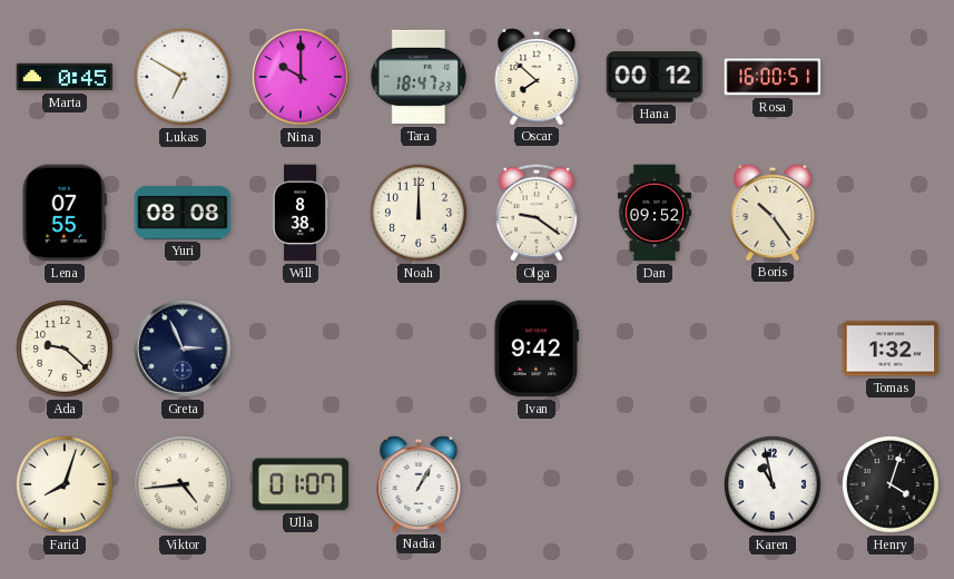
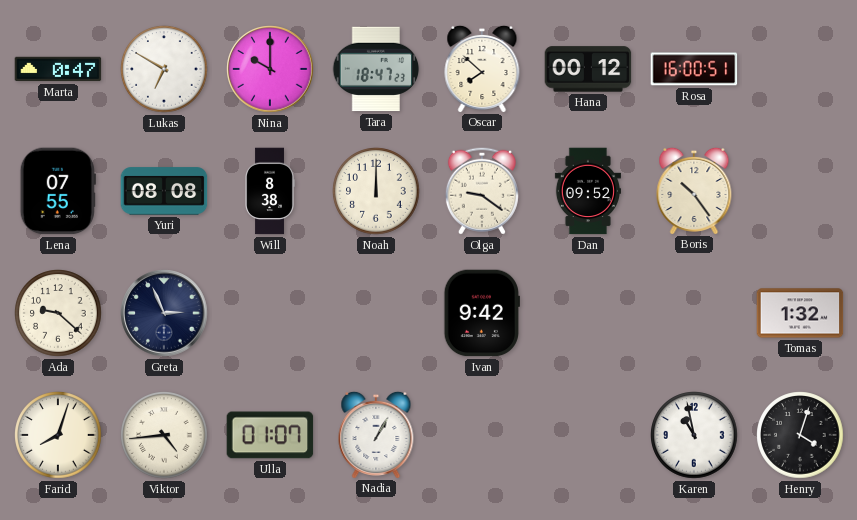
Marta: 0:45 -> 0:47 (58, 69)
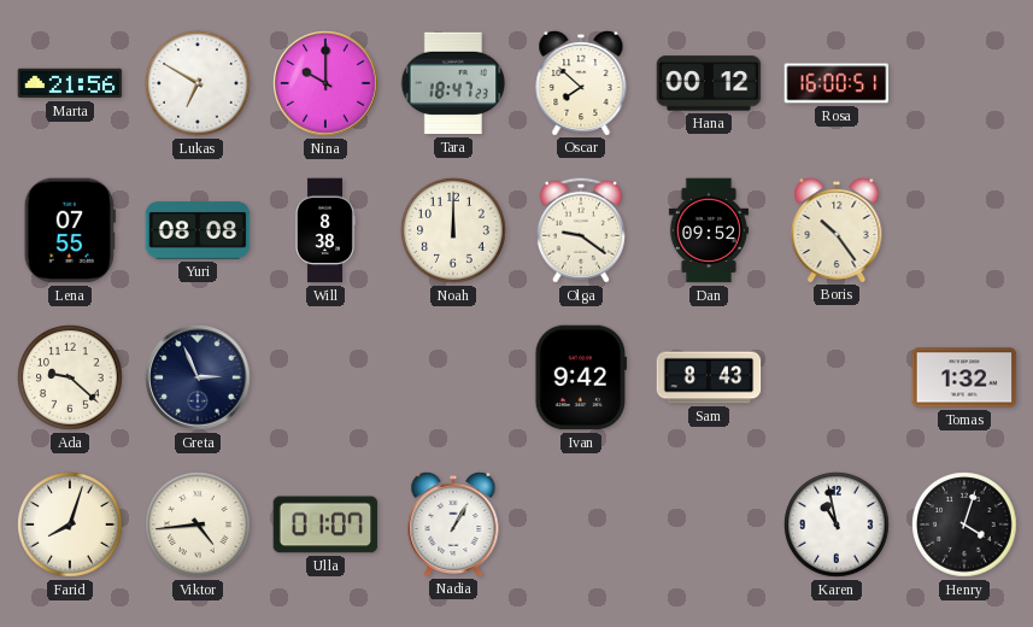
Marta: 0:47 -> 21:56 (70, 83)
Sam: none -> 8:43 (709, 377)
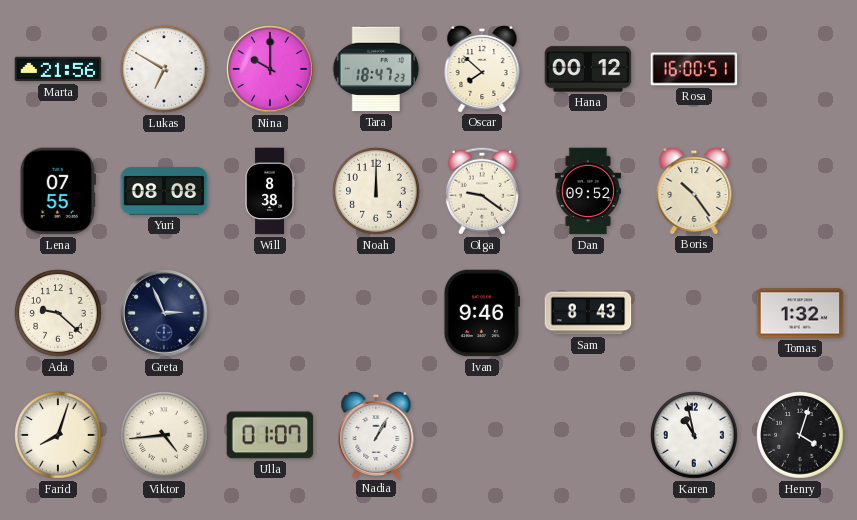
Ivan: 9:42 -> 9:46 (482, 313)
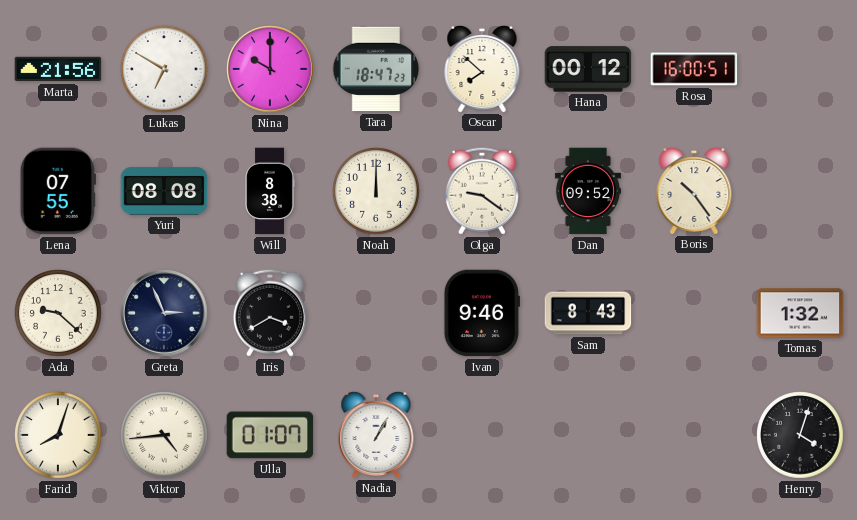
Iris: none -> 3:40 (270, 313)
Karen: 10:58 -> none (694, 435)
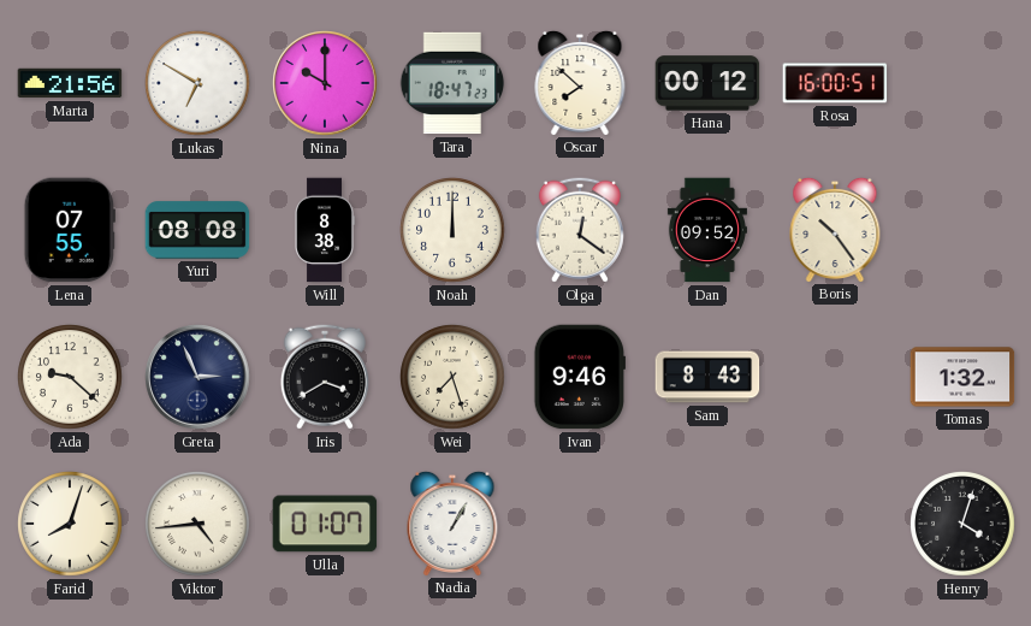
Olga: 9:21 -> 12:21 (580, 230)
Wei: none -> 7:27 (452, 377)
